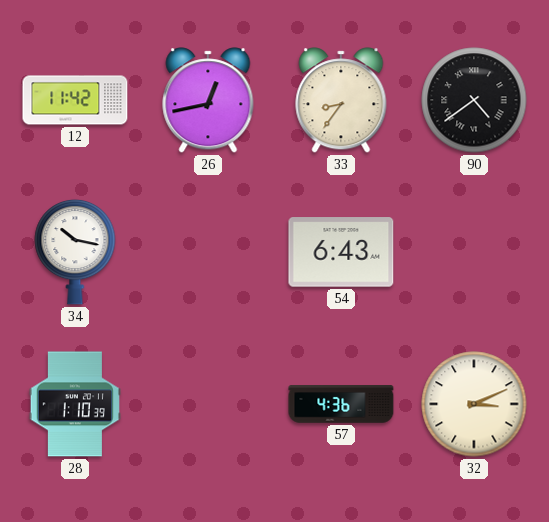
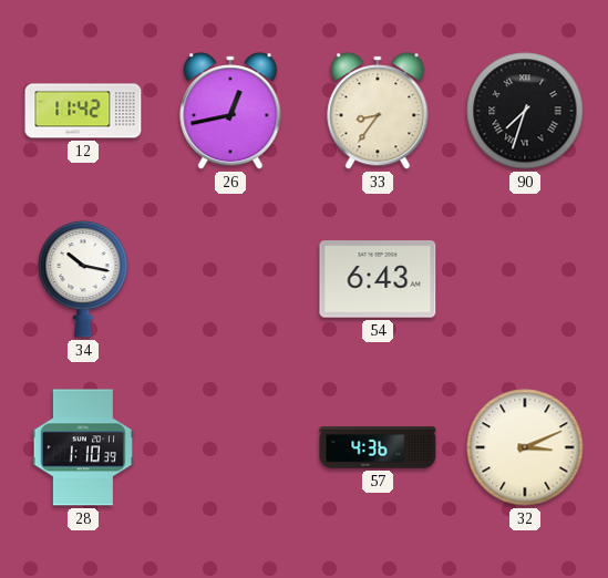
90: 4:39 -> 7:33 (525, 111)
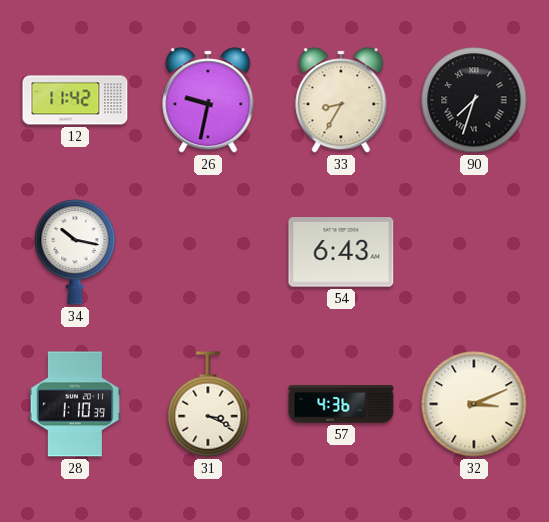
26: 12:43 -> 9:32 (208, 100)
33: 8:36 -> 8:35 (341, 100)
31: none -> 3:19 (208, 404)
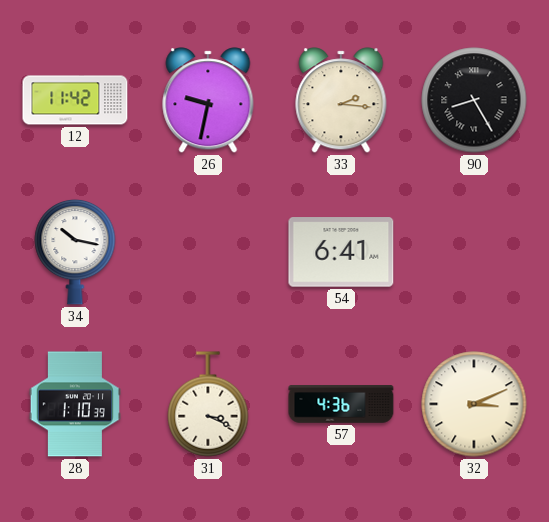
33: 8:35 -> 2:16 (341, 100)
90: 7:33 -> 8:25 (474, 100)
54: 6:43 -> 6:41 (341, 252)
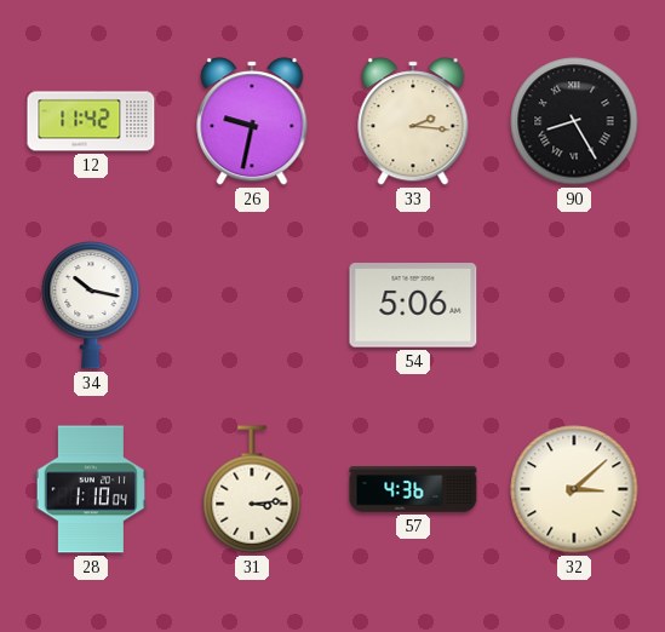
54: 6:41 -> 5:06 (413, 305)
28: 1:10:39 -> 1:10:04 (91, 489)
31: 3:19 -> 3:14 (252, 489)
32: 3:11 -> 3:08 (574, 489)
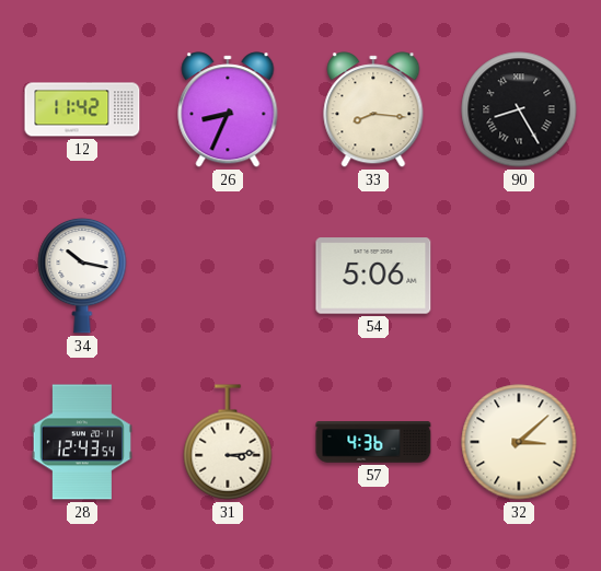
26: 9:32 -> 8:34 (228, 109)
33: 2:16 -> 8:16 (373, 109)
28: 1:10 -> 12:43 (82, 442)
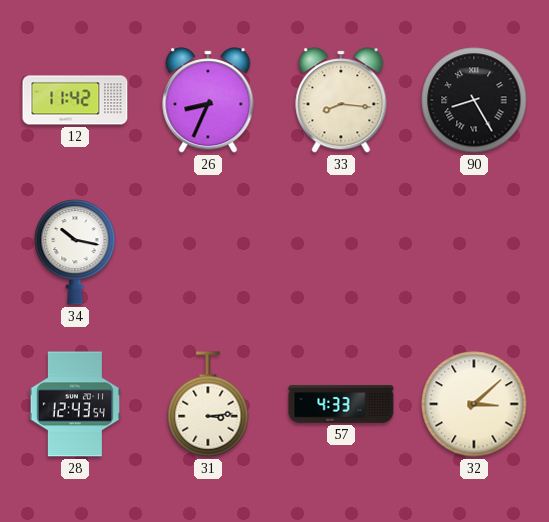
54: 5:06 -> none (373, 276)
57: 4:36 -> 4:33 (341, 404)
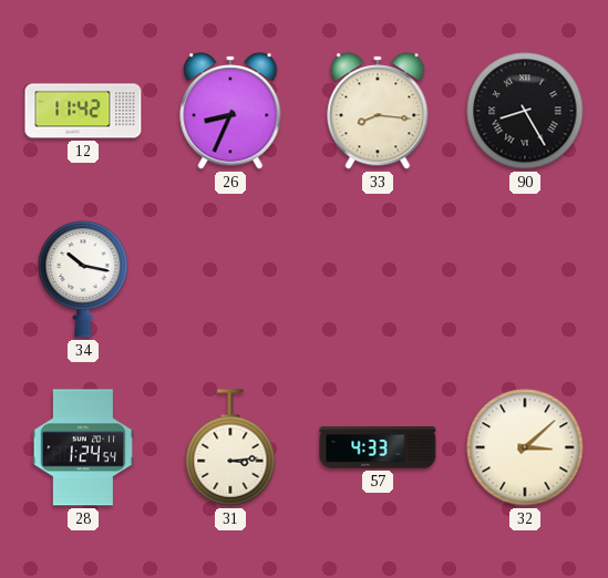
28: 12:43 -> 1:24 (83, 447)
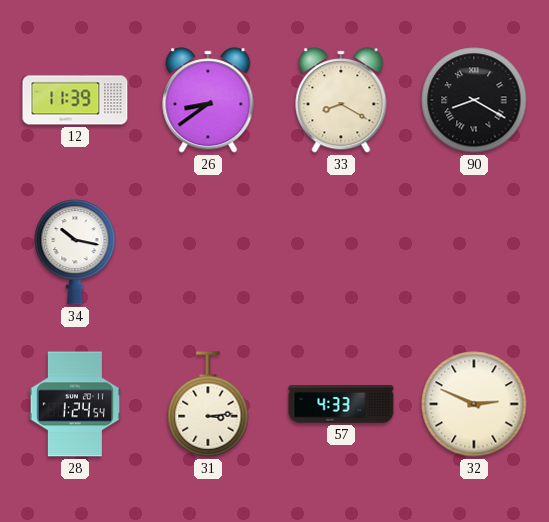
12: 11:42 -> 11:39 (75, 100)
26: 8:34 -> 8:39 (208, 100)
33: 8:16 -> 8:20 (341, 100)
90: 8:25 -> 8:20 (474, 100)
32: 3:08 -> 2:49 (474, 404)
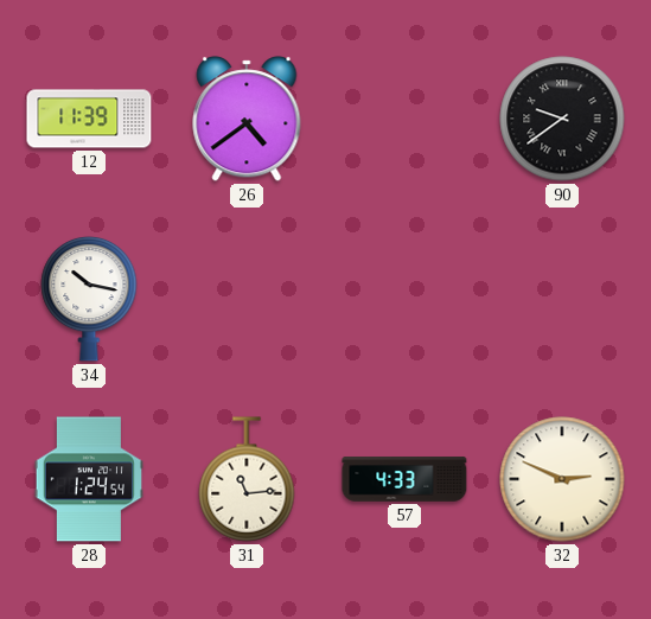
26: 8:39 -> 4:39 (247, 119)
33: 8:20 -> none (341, 100)
90: 8:20 -> 9:39 (562, 119)
31: 3:14 -> 11:14 (247, 479)
